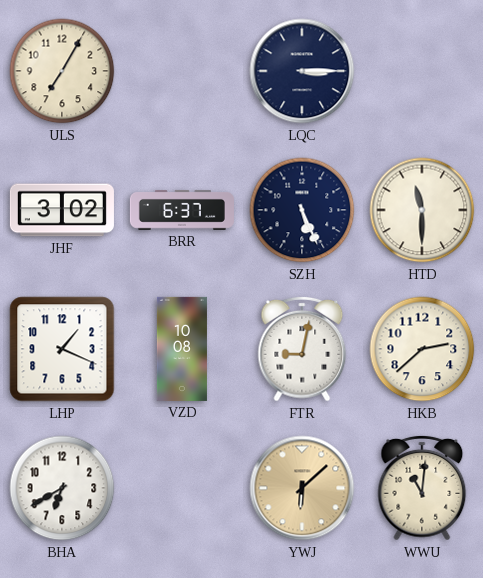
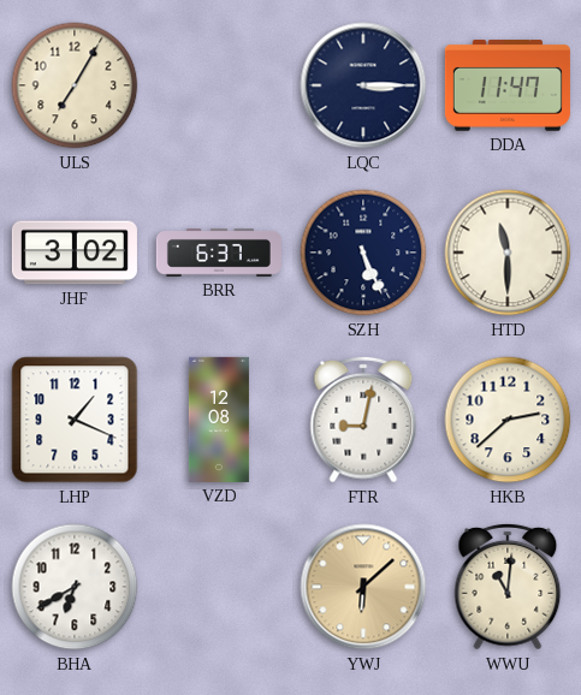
DDA: none -> 11:47 (508, 85)
VZD: 10:08 -> 12:08 (219, 420)
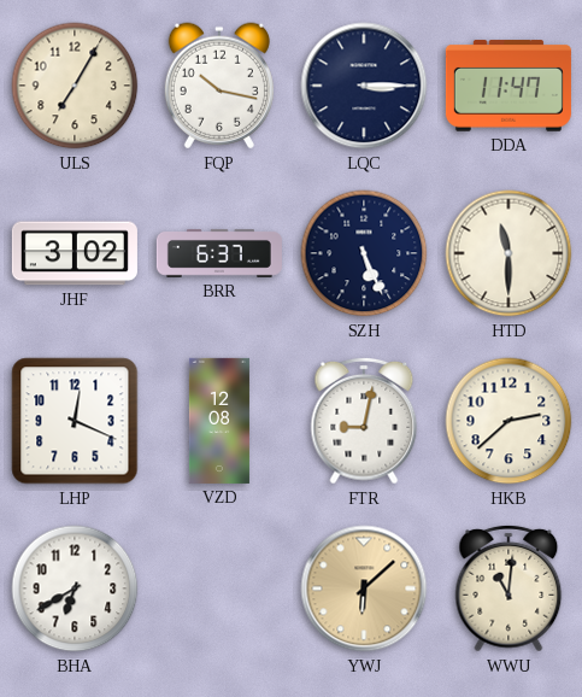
FQP: none -> 10:17 (219, 86)
LHP: 1:19 -> 12:19 (75, 421)
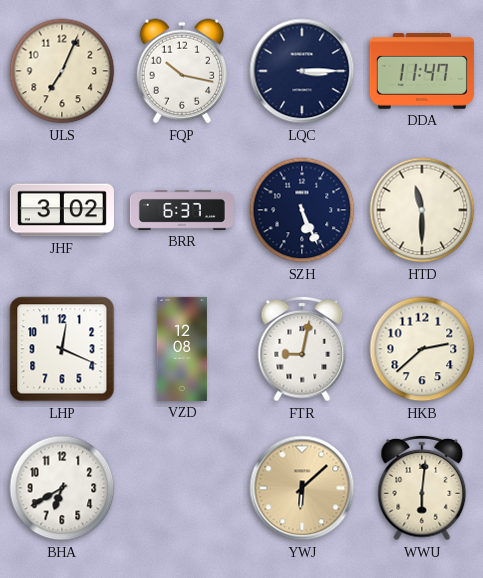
ULS: 7:05 -> 7:04 (62, 71)
WWU: 11:01 -> 6:01 (422, 488)
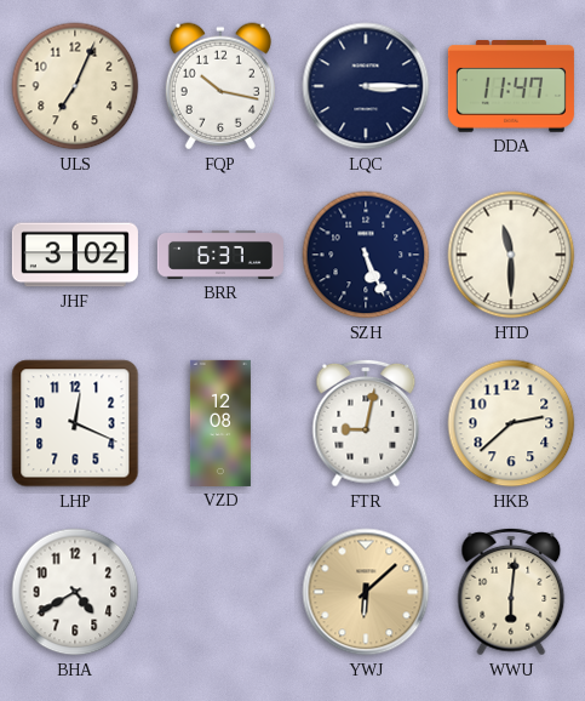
BHA: 6:40 -> 4:40 (75, 592)
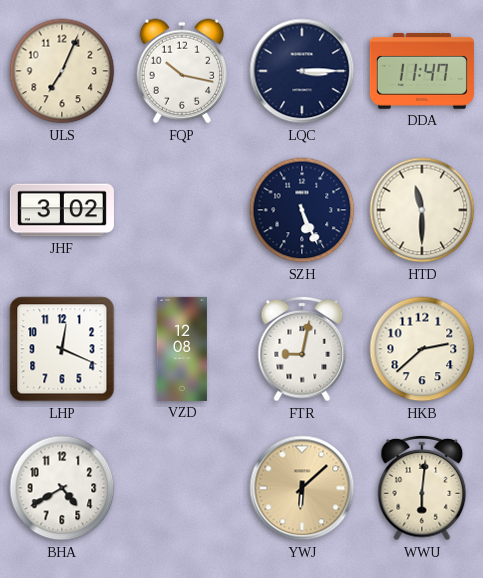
BRR: 6:37 -> none (220, 255)
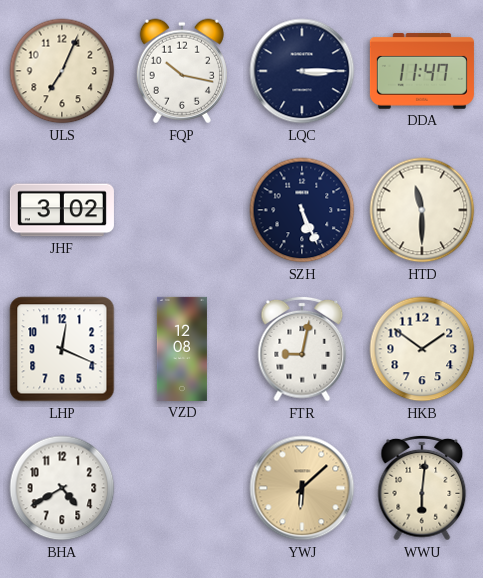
HKB: 2:38 -> 1:51 (422, 349)
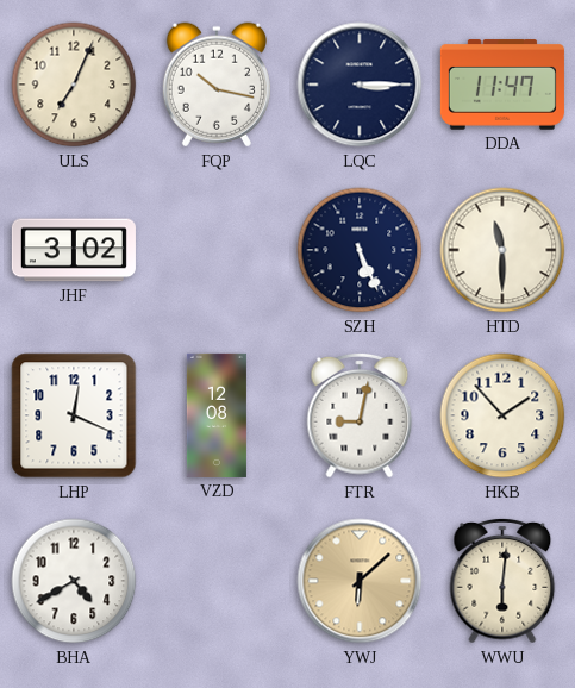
HKB: 1:51 -> 1:53 (502, 415)
